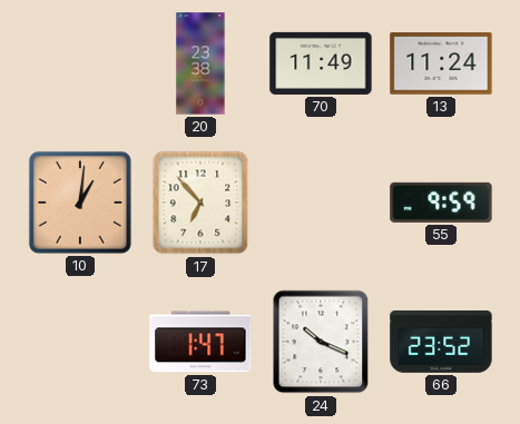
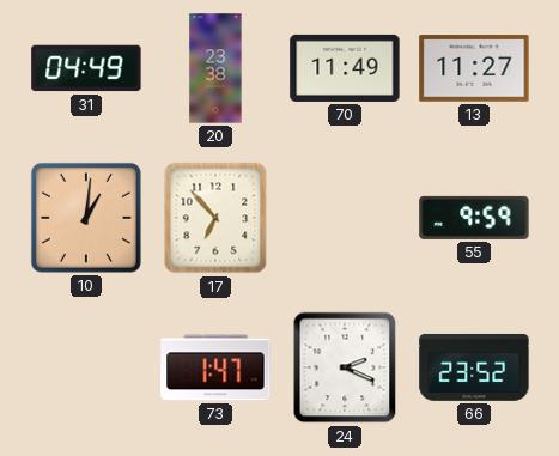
31: none -> 04:49 (86, 68)
13: 11:24 -> 11:27 (474, 68)
24: 10:19 -> 2:19 (345, 367)
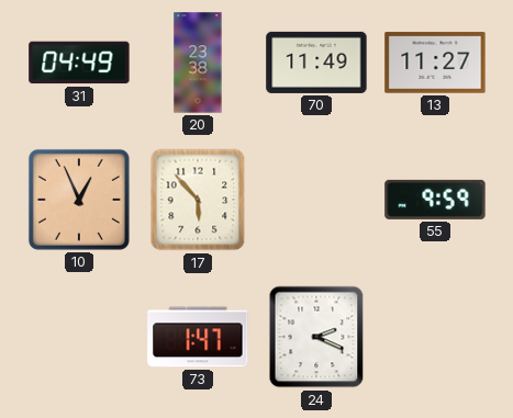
10: 1:01 -> 12:56 (79, 200)
17: 6:53 -> 5:53 (198, 200)
66: 23:52 -> none (474, 367)
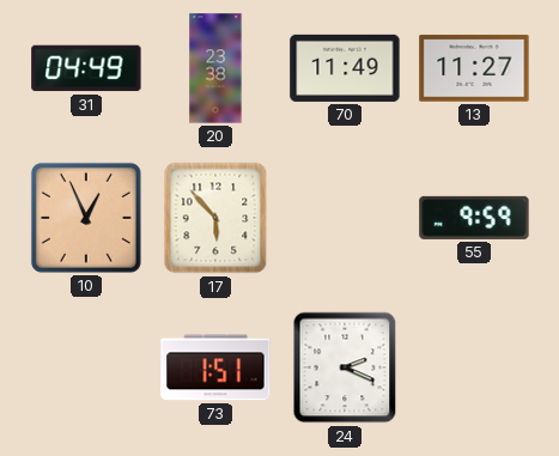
73: 1:47 -> 1:51 (215, 367)
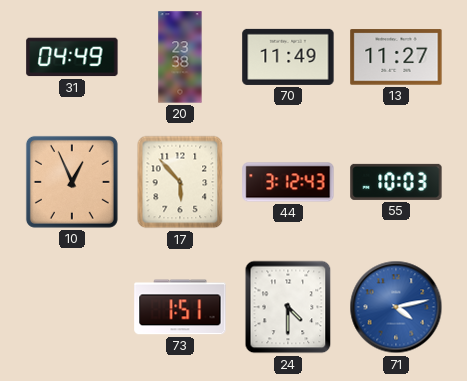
44: none -> 3:12 (288, 182)
55: 9:59 -> 10:03 (396, 182)
24: 2:19 -> 4:30 (288, 307)
71: none -> 4:13 (396, 307)
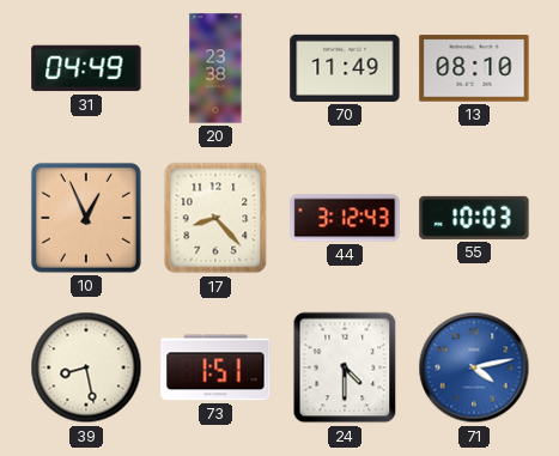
13: 11:27 -> 08:10 (474, 68)
17: 5:53 -> 8:23 (215, 218)
39: none -> 8:28 (86, 367)
